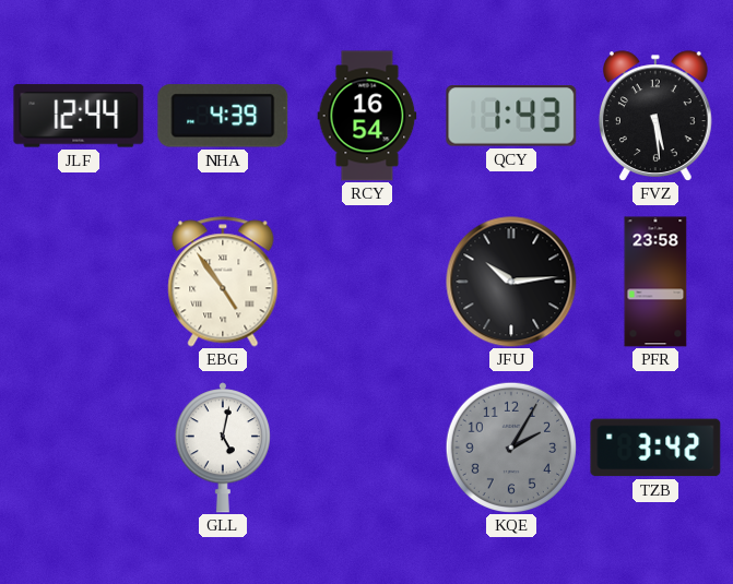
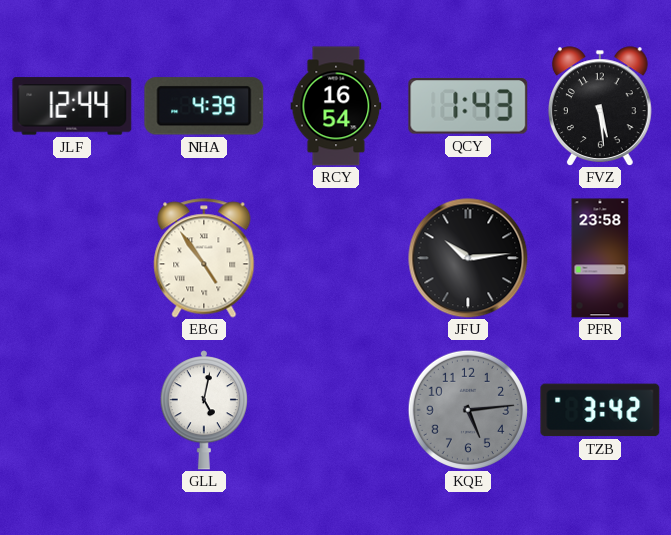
KQE: 2:05 -> 5:14 (467, 409)
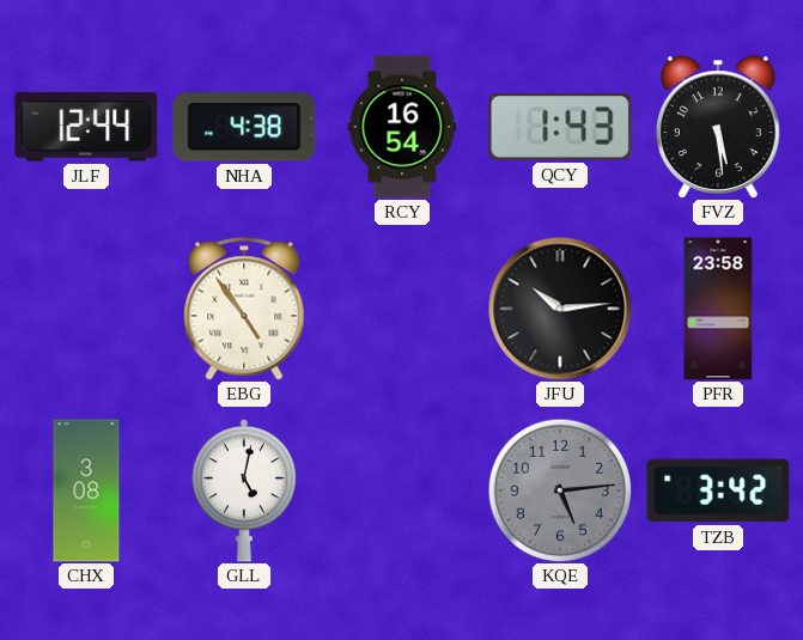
NHA: 4:39 -> 4:38 (244, 127)
CHX: none -> 3:08 (86, 490)
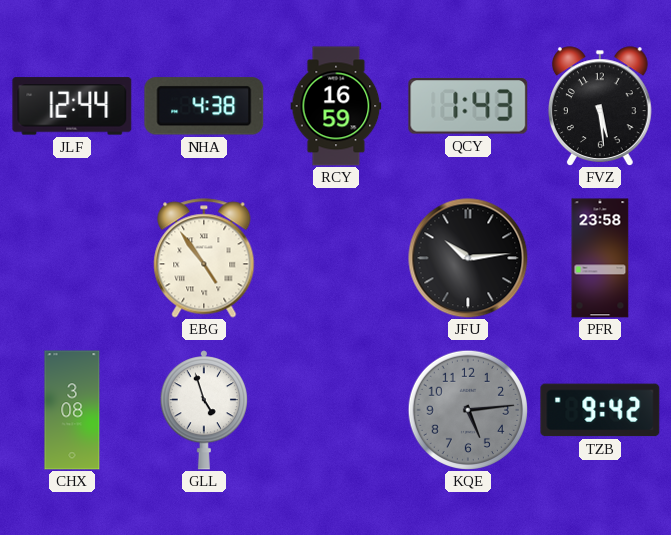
RCY: 16:54 -> 16:59 (336, 106)
GLL: 5:02 -> 4:57 (204, 410)
TZB: 3:42 -> 9:42 (600, 410)
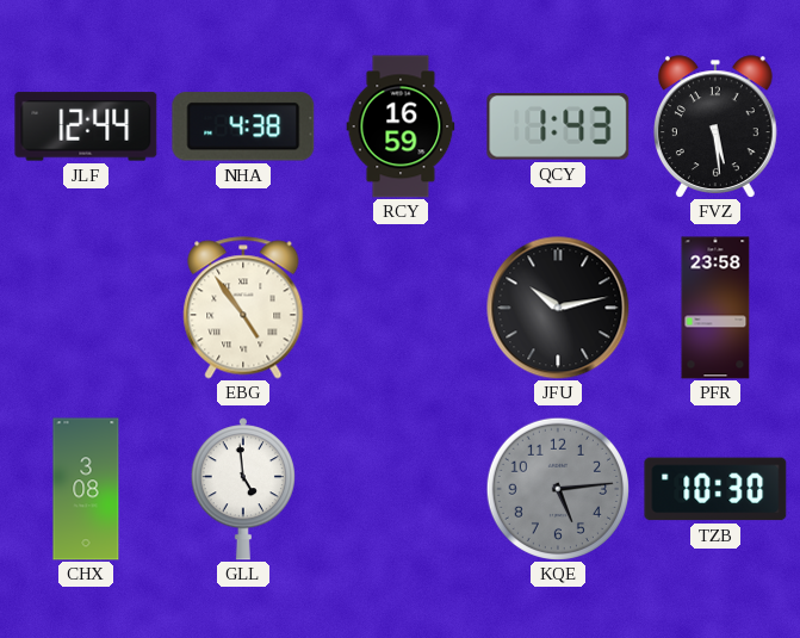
JFU: 10:14 -> 10:13 (558, 308)
GLL: 4:57 -> 4:59 (243, 489)
TZB: 9:42 -> 10:30 (715, 489)
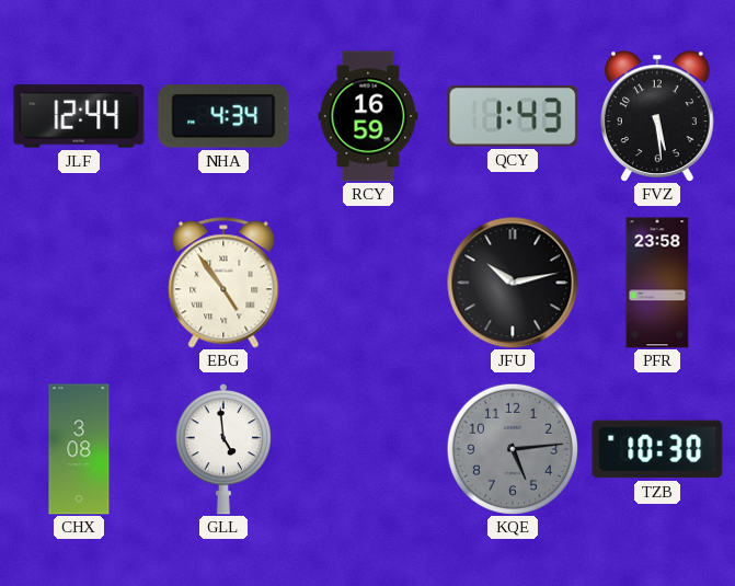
NHA: 4:38 -> 4:34 (223, 116)
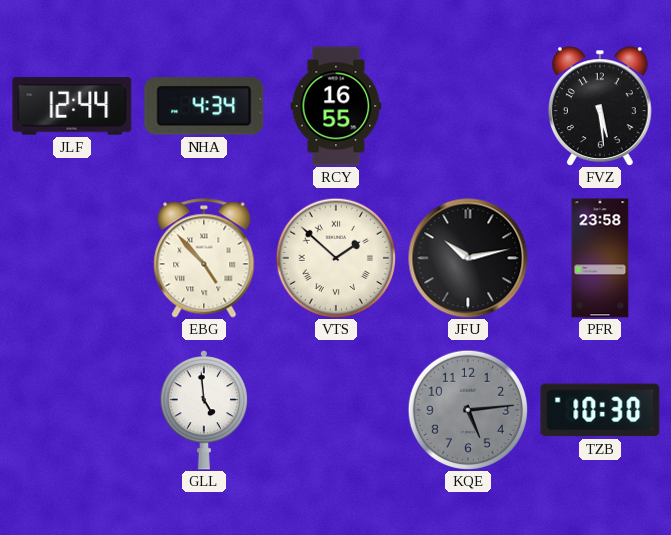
RCY: 16:59 -> 16:55 (336, 106)
QCY: 1:43 -> none (513, 116)
EBG: 4:54 -> 4:53 (204, 258)
VTS: none -> 1:52 (335, 257)
CHX: 3:08 -> none (79, 449)
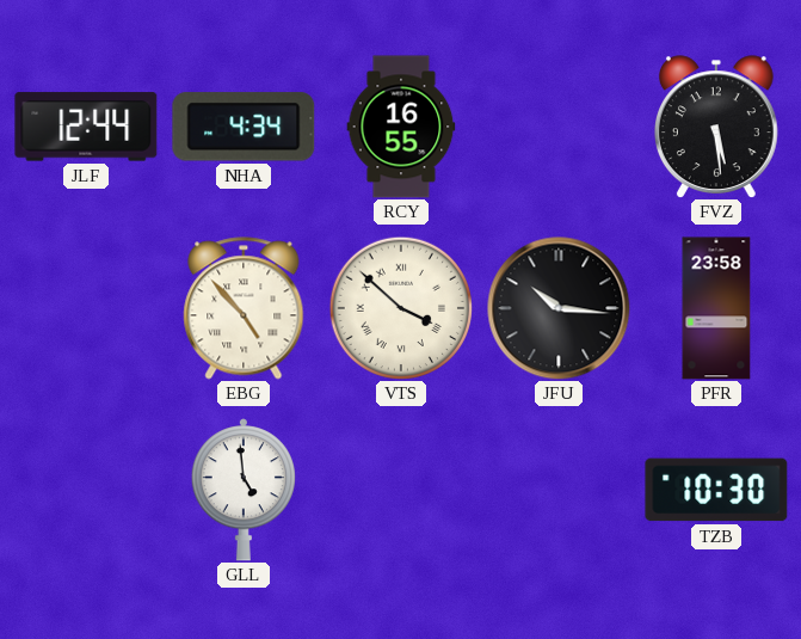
VTS: 1:52 -> 3:52 (400, 307)
JFU: 10:13 -> 10:16 (559, 308)
KQE: 5:14 -> none (467, 409)
